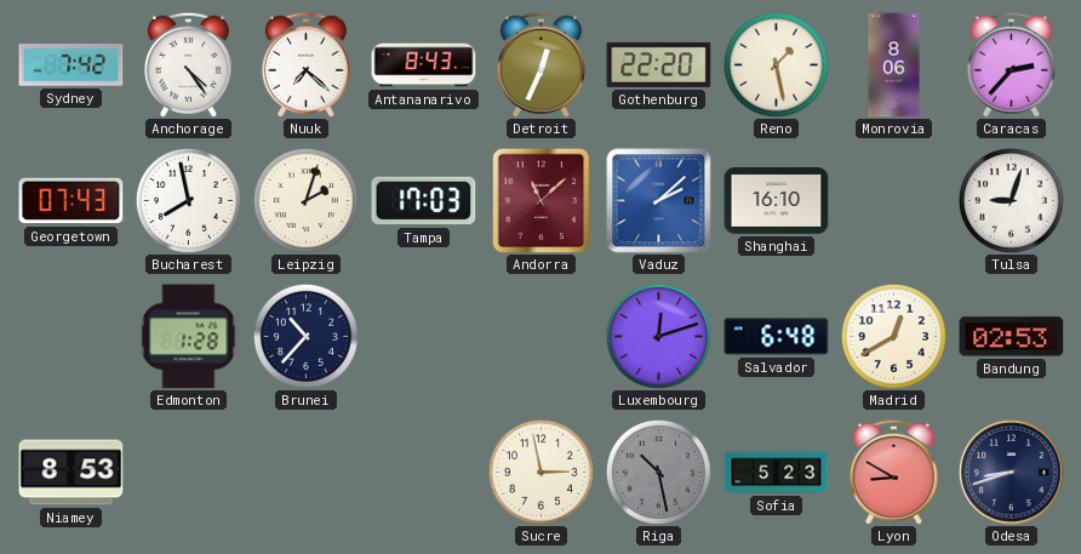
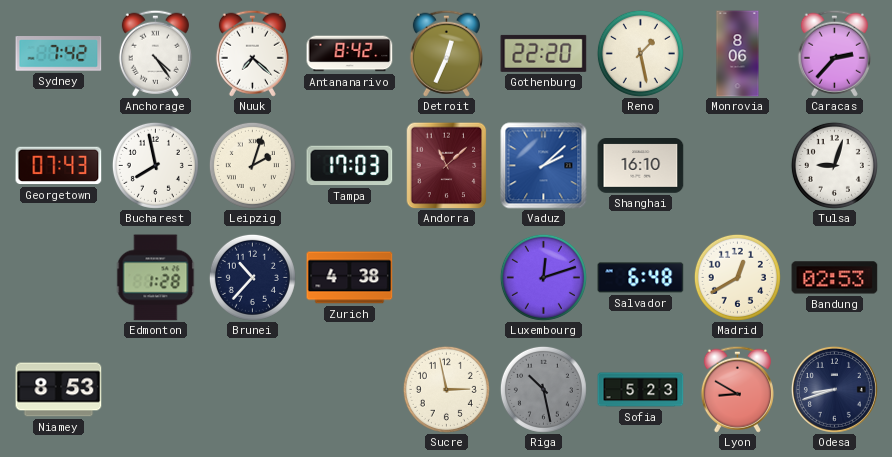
Antananarivo: 8:43 -> 8:42 (350, 54)
Zurich: none -> 4:38 (350, 278)
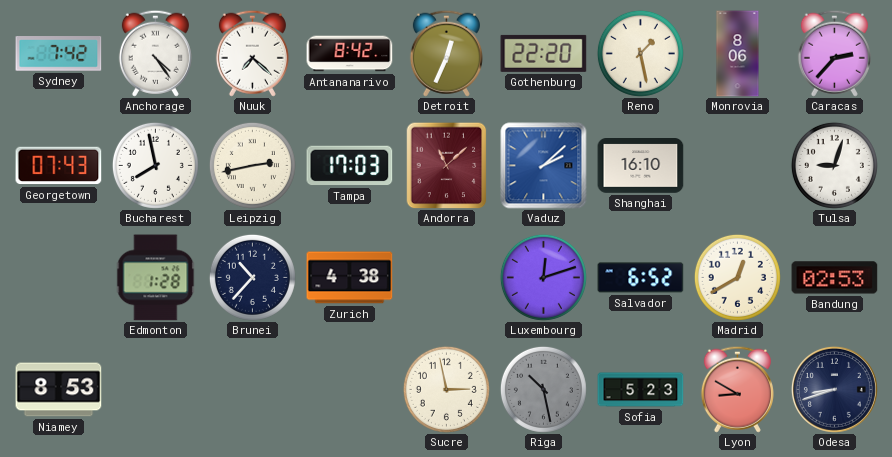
Leipzig: 2:03 -> 2:43 (252, 165)
Salvador: 6:48 -> 6:52 (641, 278)
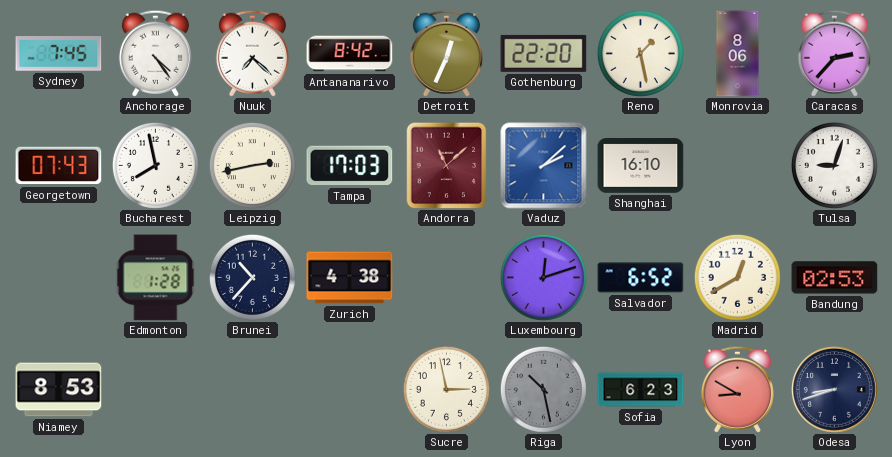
Sydney: 7:42 -> 7:45 (59, 54)
Sofia: 5:23 -> 6:23 (641, 390)
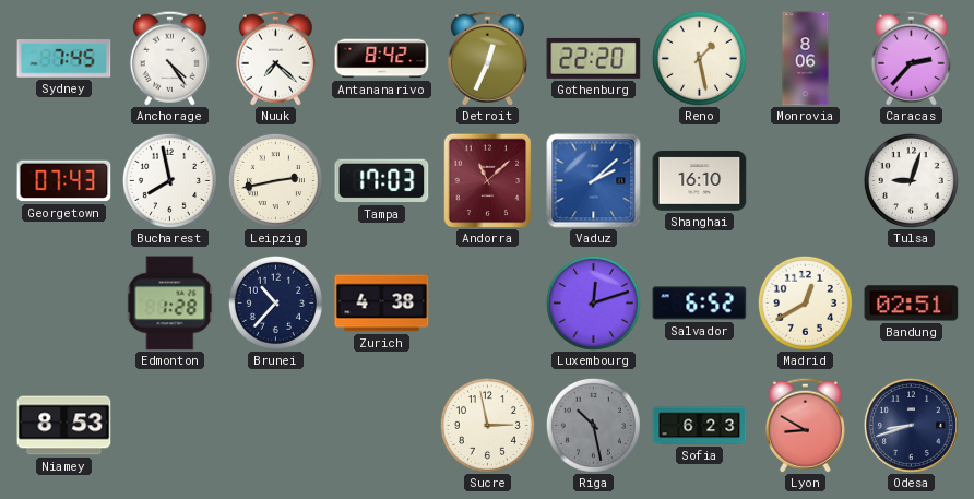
Bandung: 02:53 -> 02:51 (912, 304)
